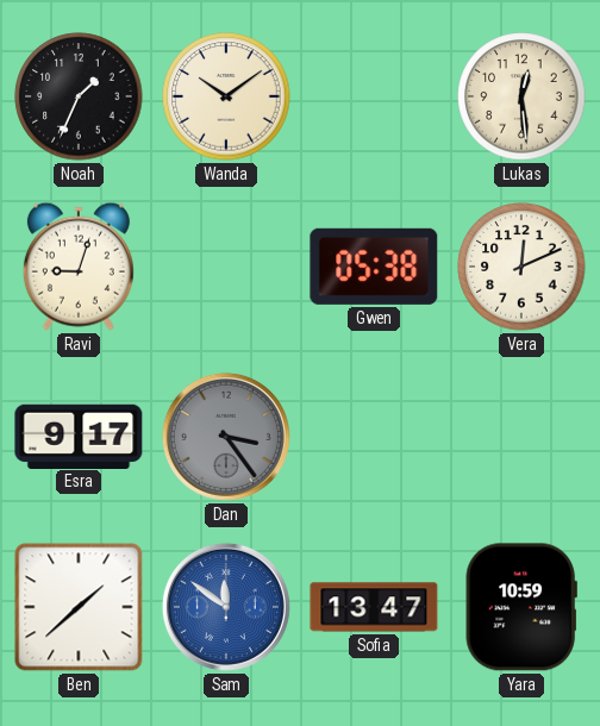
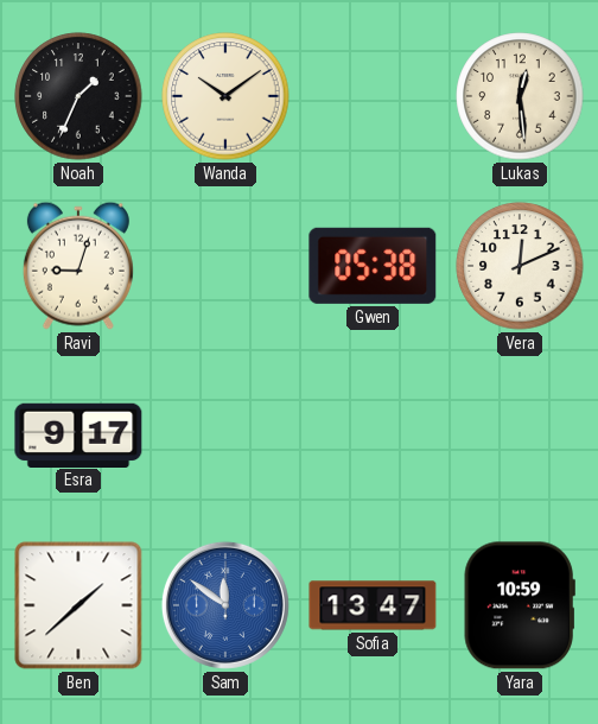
Dan: 3:24 -> none (226, 437)
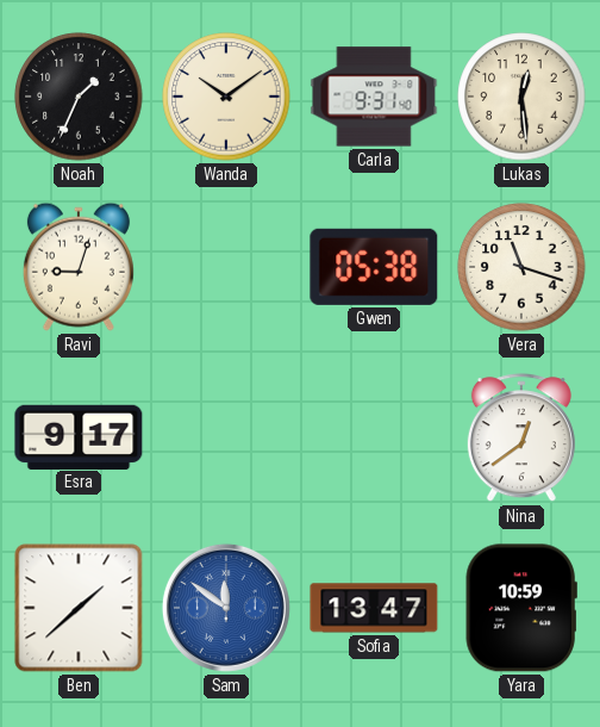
Carla: none -> 9:31 (374, 97)
Vera: 12:11 -> 11:18 (521, 267)
Nina: none -> 12:39 (521, 439)
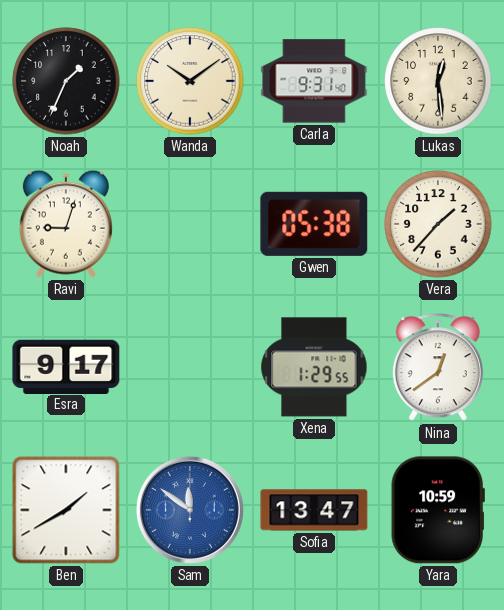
Vera: 11:18 -> 1:37 (438, 224)
Xena: none -> 1:29 (314, 367)
Ben: 1:38 -> 1:40 (66, 510)
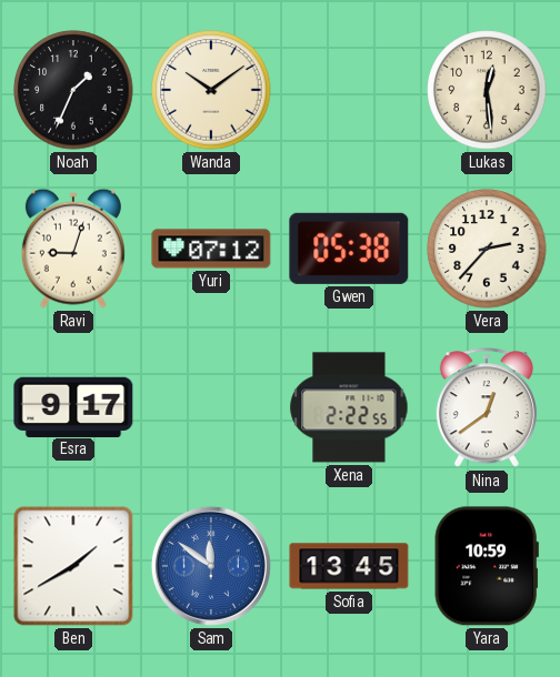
Carla: 9:31 -> none (314, 81)
Yuri: none -> 07:12 (211, 249)
Vera: 1:37 -> 2:37 (487, 249)
Xena: 1:29 -> 2:22 (349, 407)
Sofia: 13:47 -> 13:45 (349, 566)
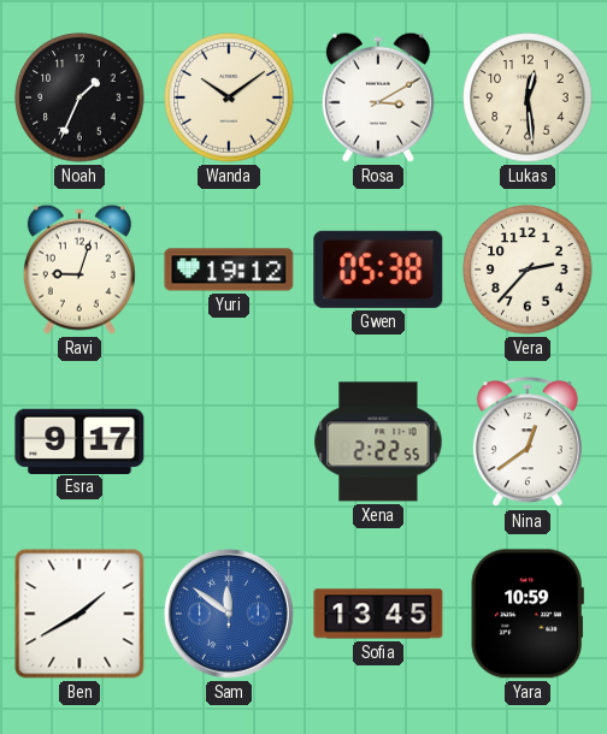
Rosa: none -> 3:10 (378, 97)
Yuri: 07:12 -> 19:12 (229, 270)
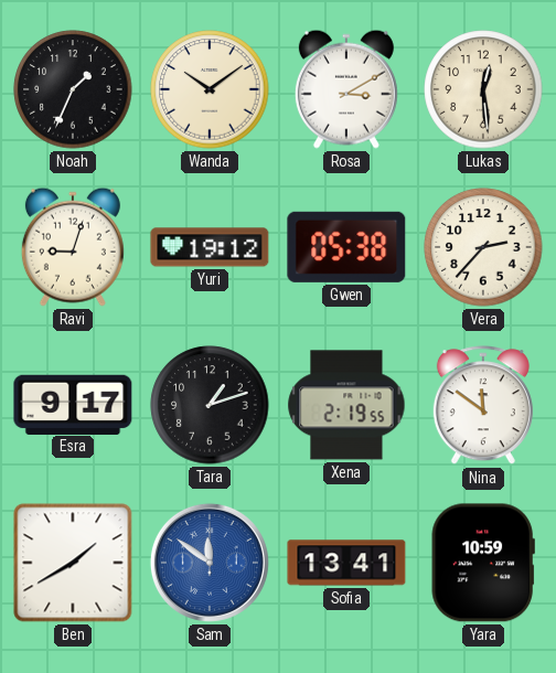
Tara: none -> 1:12 (210, 405)
Xena: 2:22 -> 2:19 (346, 405)
Nina: 12:39 -> 11:51 (483, 406)
Sofia: 13:45 -> 13:41 (346, 563)
